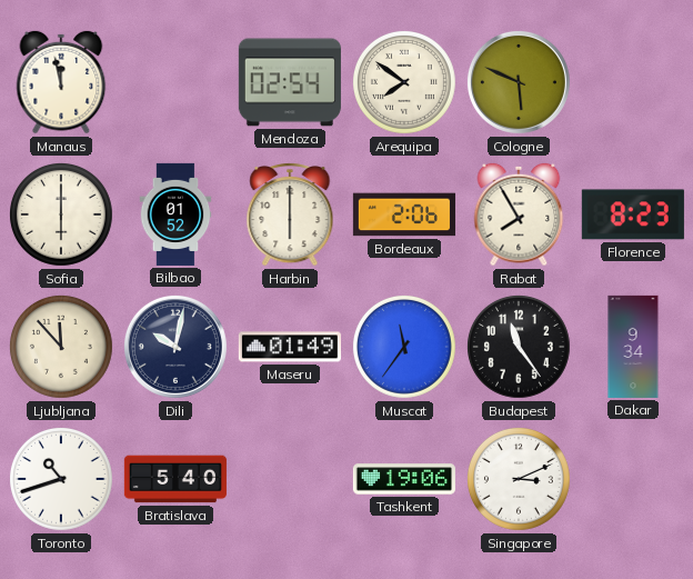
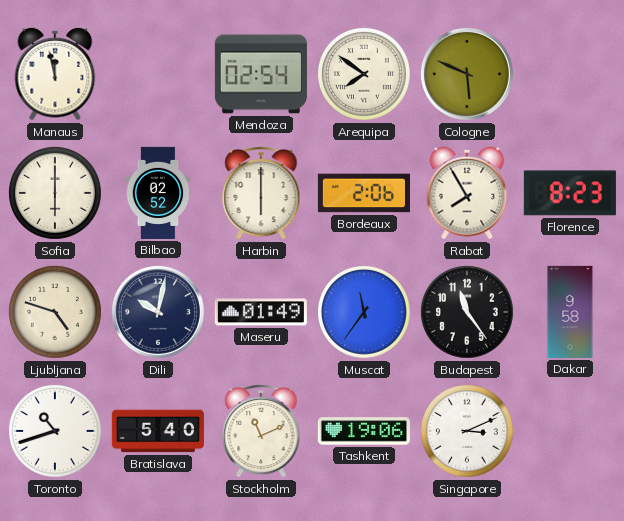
Bilbao: 01:52 -> 02:52 (158, 193)
Ljubljana: 11:53 -> 4:48 (56, 313)
Dakar: 9:34 -> 9:58 (570, 312)
Stockholm: none -> 11:11 (261, 431)
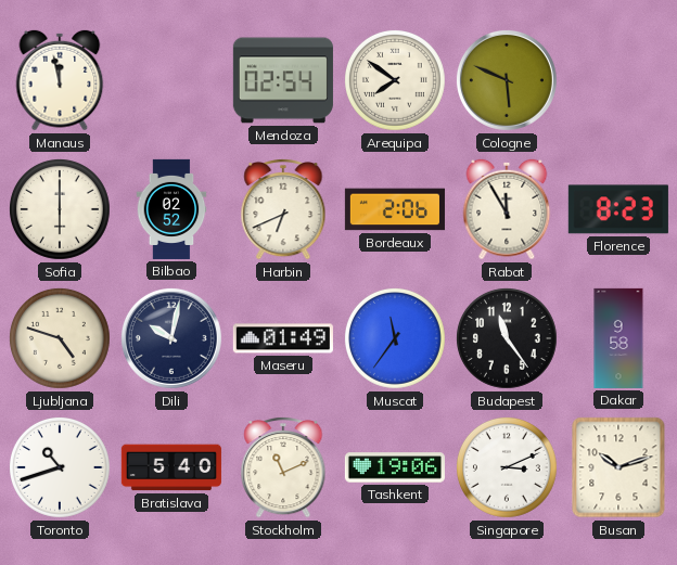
Harbin: 6:00 -> 6:41 (283, 209)
Rabat: 7:55 -> 11:55 (507, 209)
Busan: none -> 10:12 (618, 467)
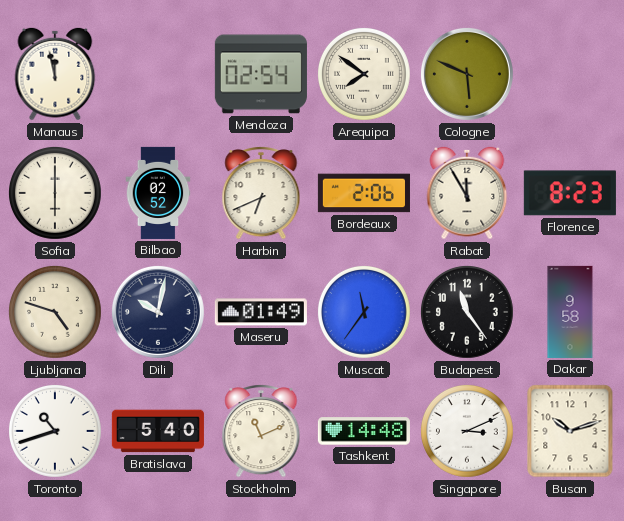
Tashkent: 19:06 -> 14:48 (364, 431)
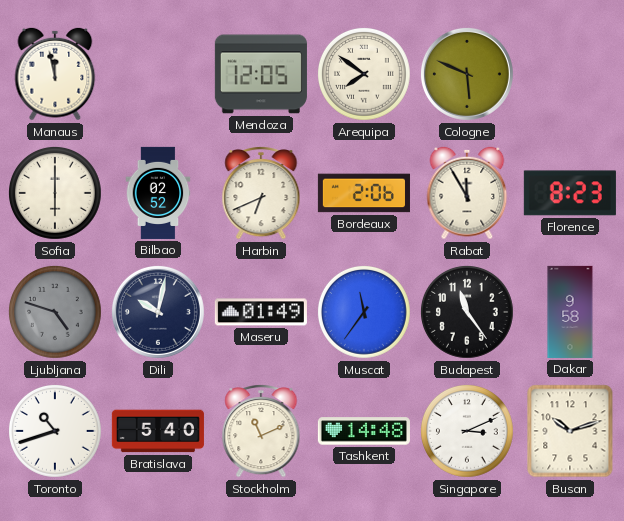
Mendoza: 02:54 -> 12:05 (261, 74)
Ljubljana dial: cream -> grey (56, 313)
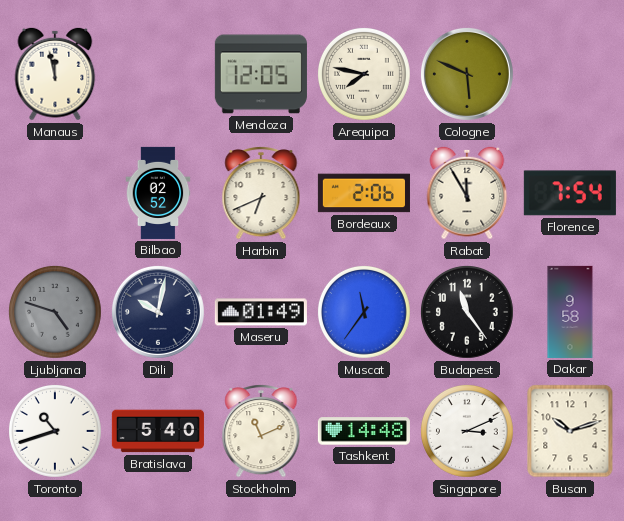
Arequipa: 7:51 -> 7:47 (365, 75)
Sofia: 6:00 -> none (56, 194)
Florence: 8:23 -> 7:54 (570, 193)
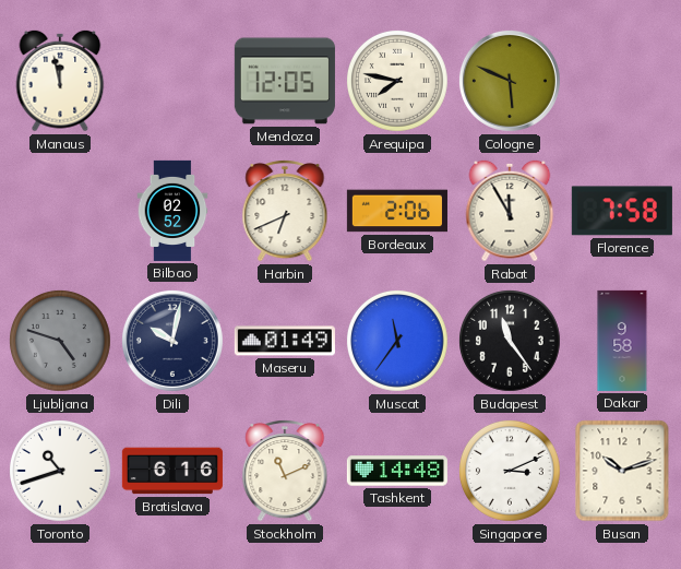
Florence: 7:54 -> 7:58 (622, 211)
Bratislava: 5:40 -> 6:16 (172, 471)
